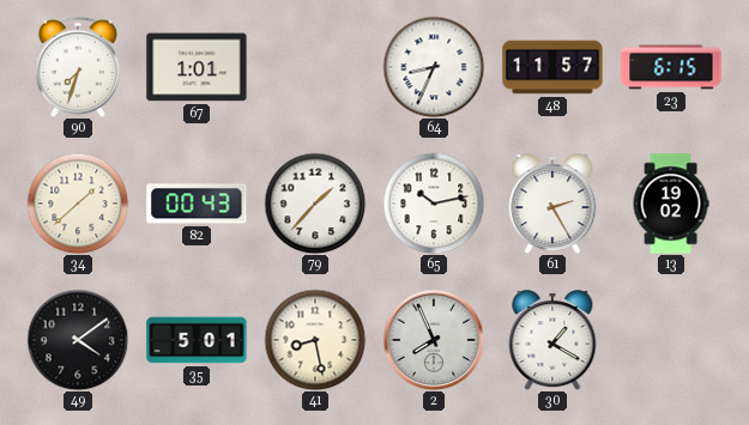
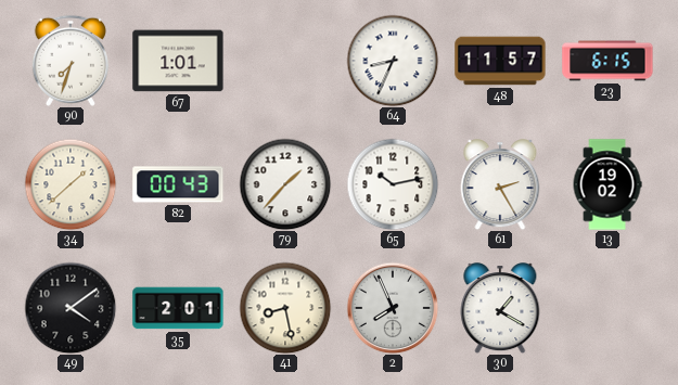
35: 5:01 -> 2:01 (178, 308)
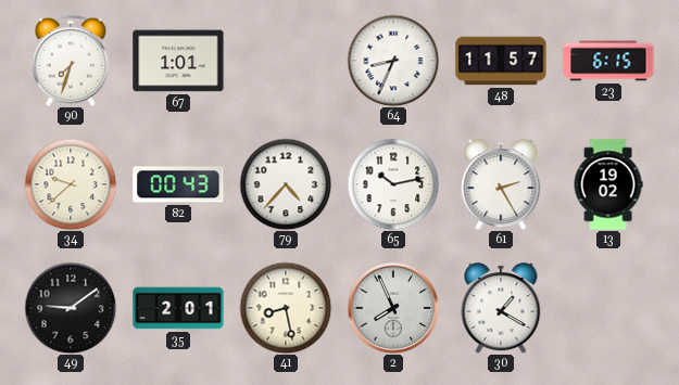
34: 1:38 -> 9:38 (71, 184)
79: 1:37 -> 4:37 (286, 184)
49: 4:09 -> 9:09 (71, 308)
